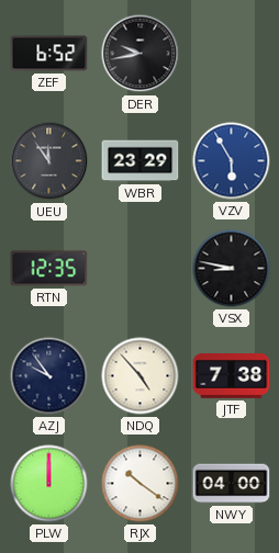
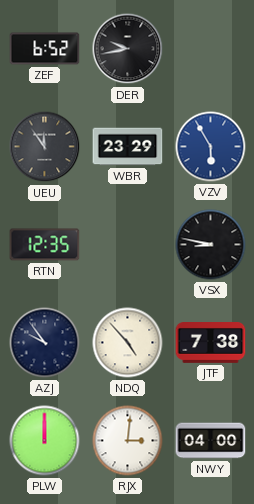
RJX: 10:21 -> 3:01 (128, 441)
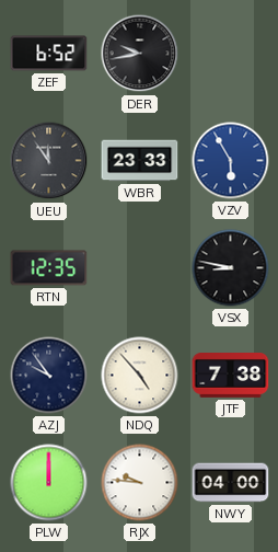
WBR: 23:29 -> 23:33 (140, 161)
RJX: 3:01 -> 9:46 (140, 483)
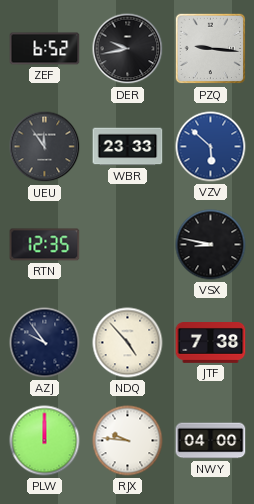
PZQ: none -> 9:16 (211, 49)
VZV: 5:55 -> 5:52 (211, 147)
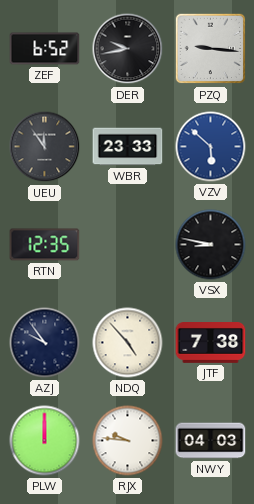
NWY: 04:00 -> 04:03 (211, 441)
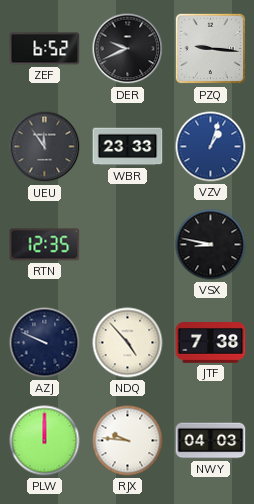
DER: 9:43 -> 9:41 (128, 49)
VZV: 5:52 -> 1:03 (211, 147)
AZJ: 9:54 -> 9:49 (45, 343)
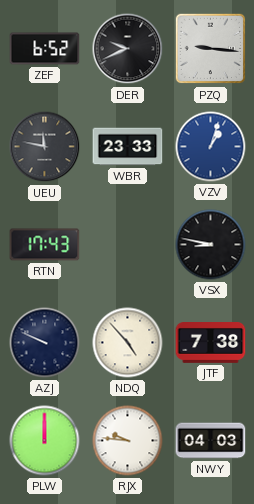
UEU: 11:54 -> 11:47 (45, 147)
RTN: 12:35 -> 17:43 (45, 245)
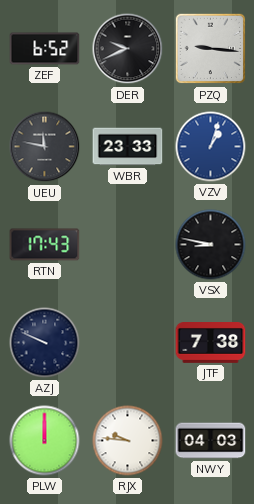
NDQ: 4:53 -> none (128, 343)
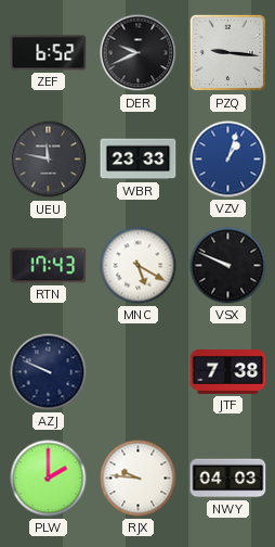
MNC: none -> 5:20 (139, 266)
VSX: 8:47 -> 9:49 (228, 266)
PLW: 12:00 -> 2:00 (49, 479)
